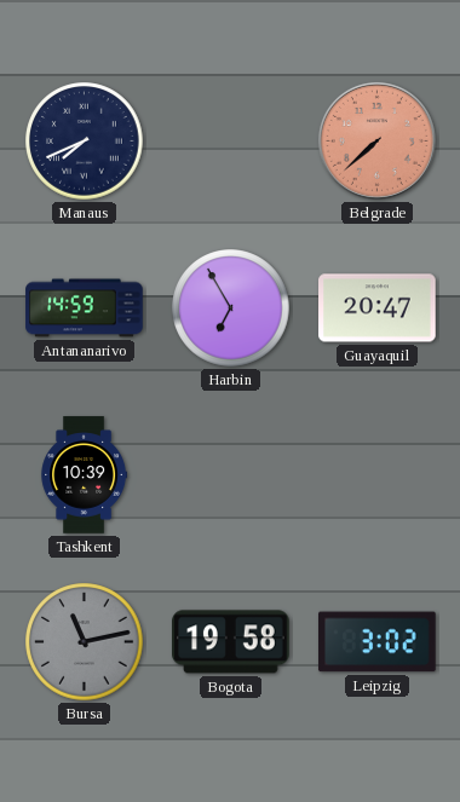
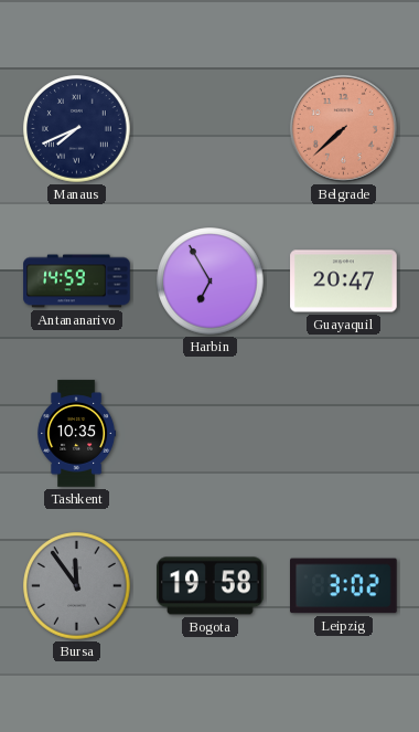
Tashkent: 10:39 -> 10:35 (77, 434)
Bursa: 11:13 -> 11:54 (77, 586)
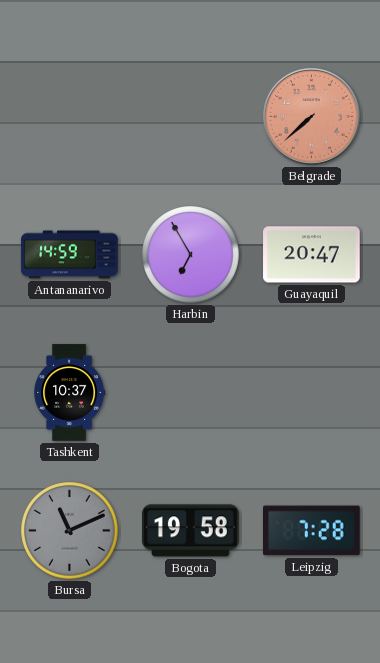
Manaus: 7:41 -> none (77, 129)
Tashkent: 10:35 -> 10:37 (70, 393)
Bursa: 11:54 -> 11:11 (70, 531)
Leipzig: 3:02 -> 7:28 (312, 531)
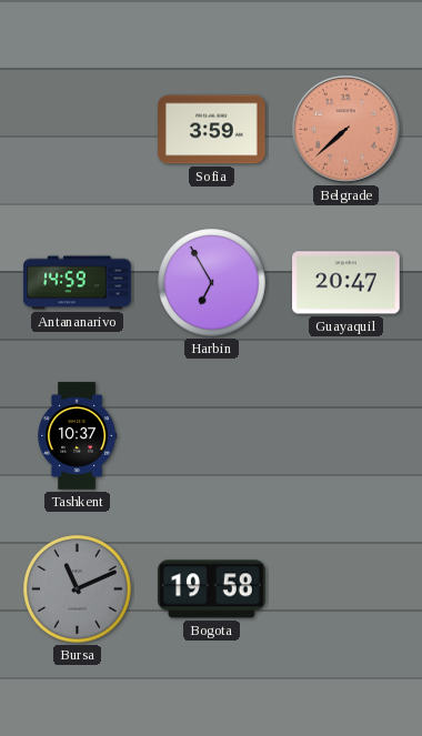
Sofia: none -> 3:59 (212, 130)
Leipzig: 7:28 -> none (312, 531)
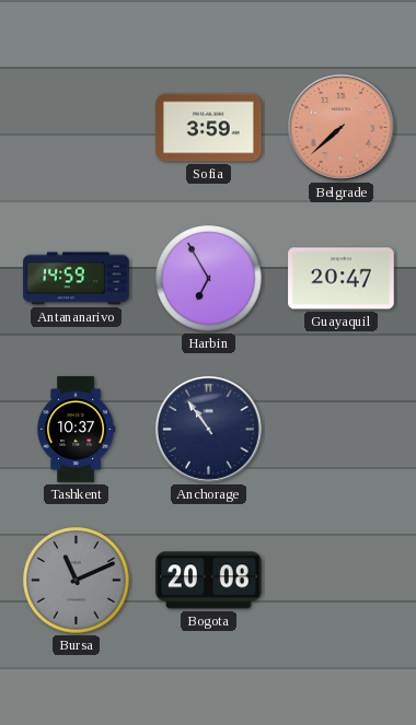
Anchorage: none -> 10:54 (208, 429)
Bogota: 19:58 -> 20:08 (209, 581)
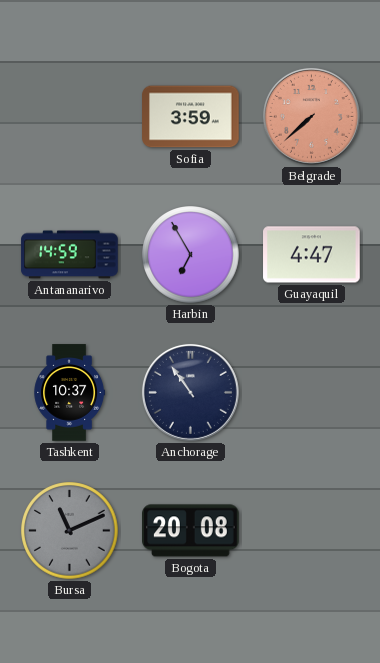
Guayaquil: 20:47 -> 4:47 (312, 255)
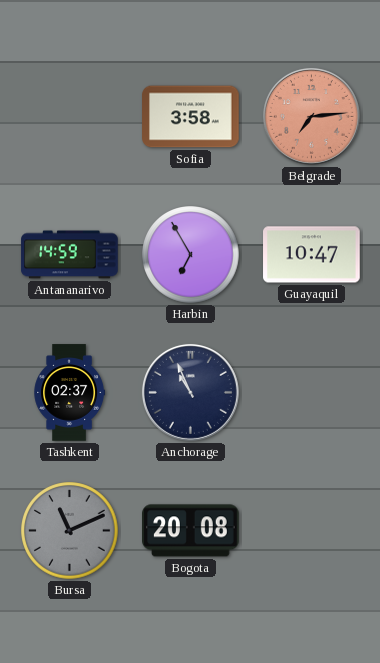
Sofia: 3:59 -> 3:58 (191, 117)
Belgrade: 7:38 -> 7:14 (311, 116)
Guayaquil: 4:47 -> 10:47 (312, 255)
Tashkent: 10:37 -> 02:37 (70, 393)
Anchorage: 10:54 -> 10:56 (190, 392)
